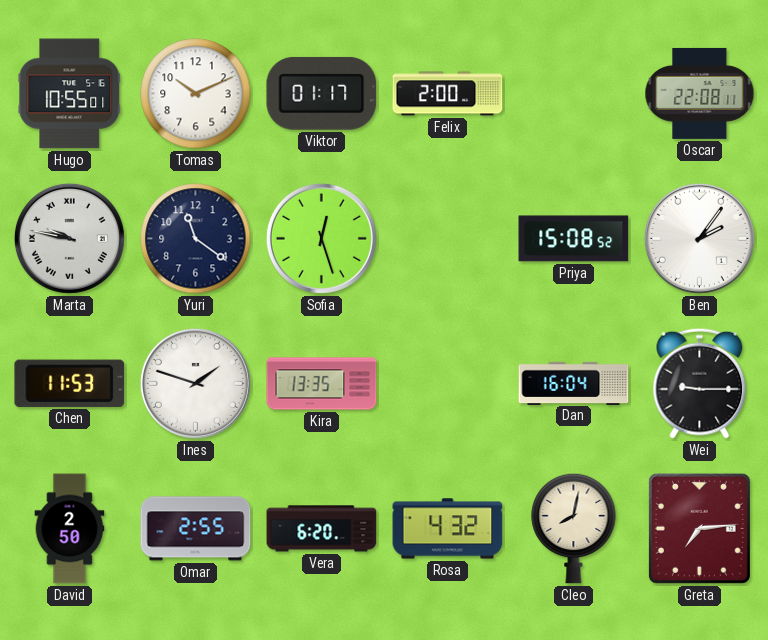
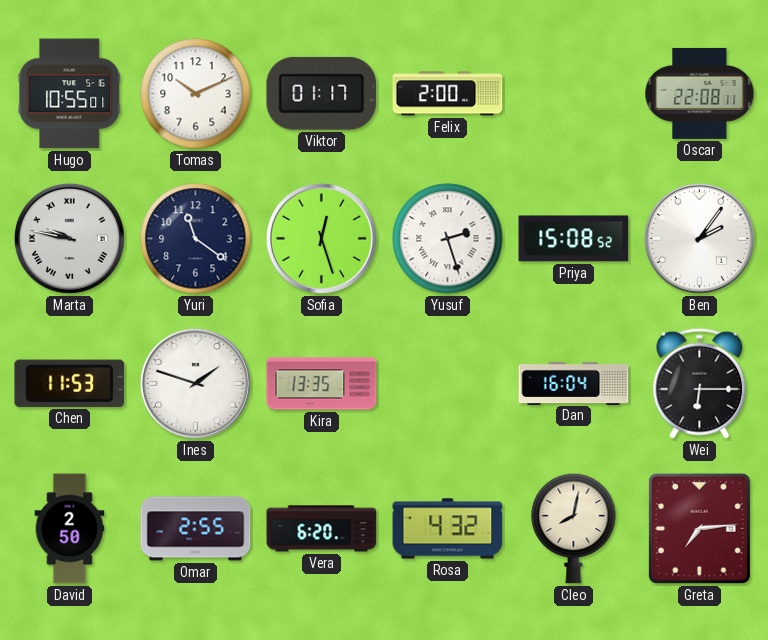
Yusuf: none -> 2:27 (448, 239)
Wei: 9:15 -> 6:15 (700, 383)
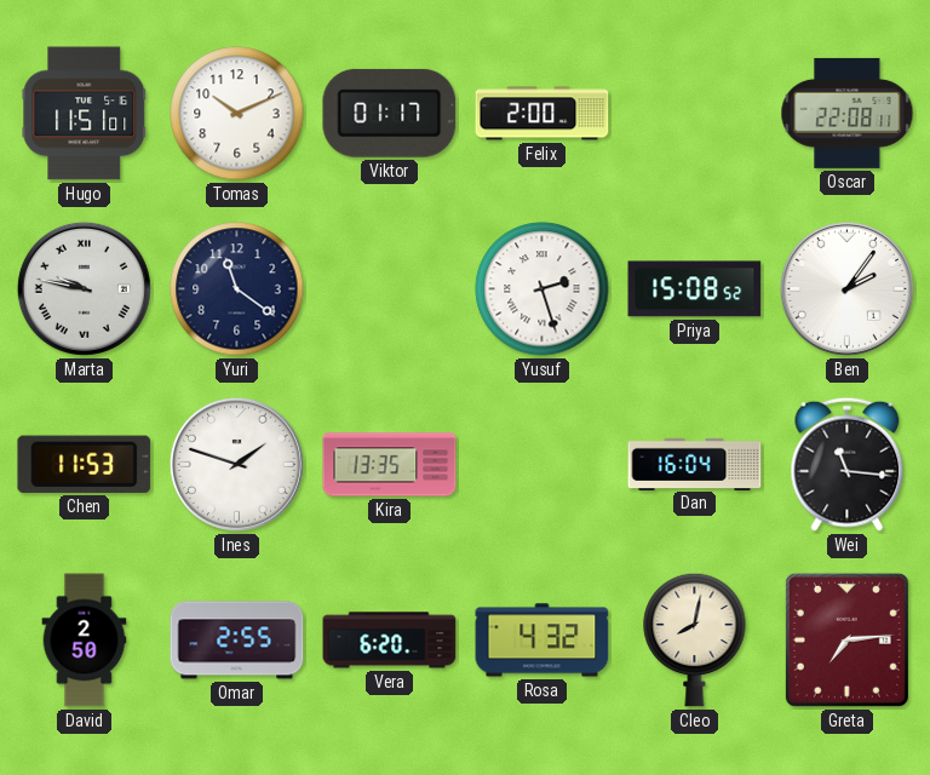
Hugo: 10:55 -> 11:51 (85, 114)
Sofia: 12:27 -> none (321, 238)
Wei: 6:15 -> 11:16 (848, 464)
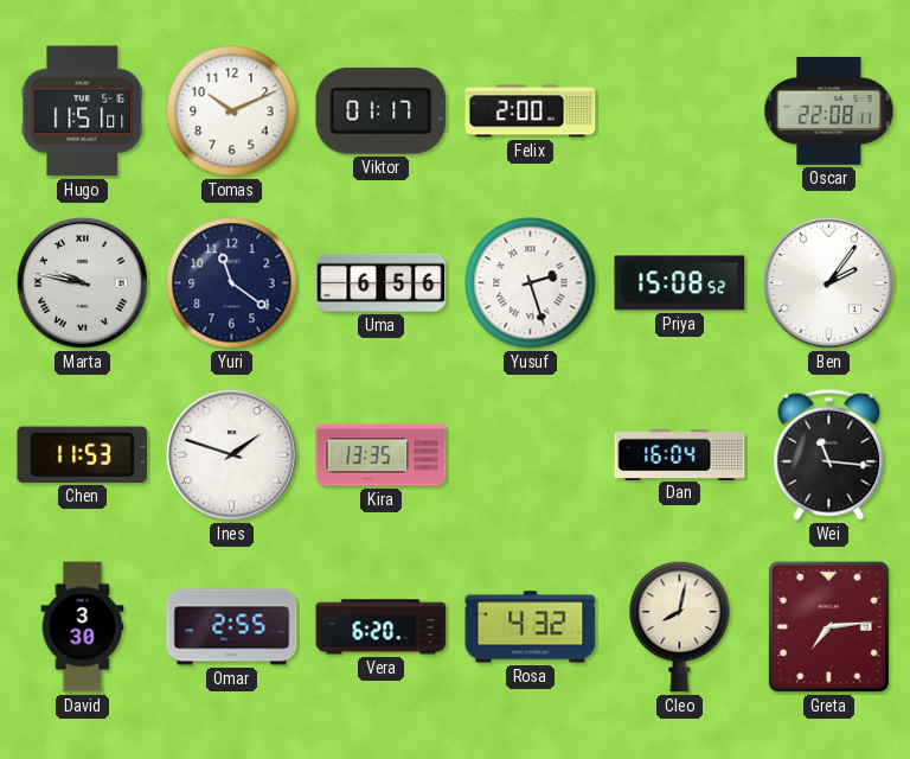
Uma: none -> 6:56 (382, 282)
David: 2:50 -> 3:30 (83, 627)
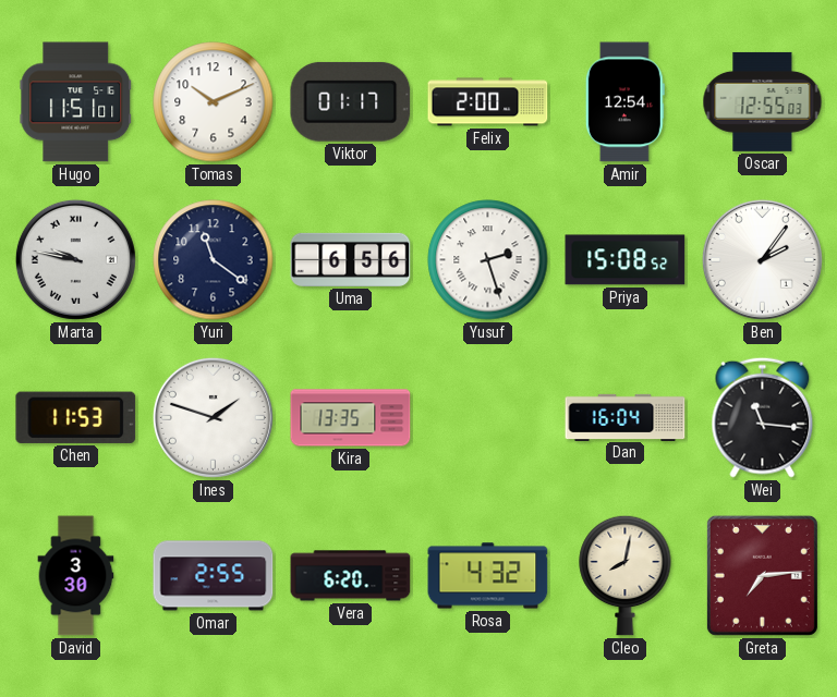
Amir: none -> 12:54 (624, 102)
Oscar: 22:08 -> 12:55 (763, 101)
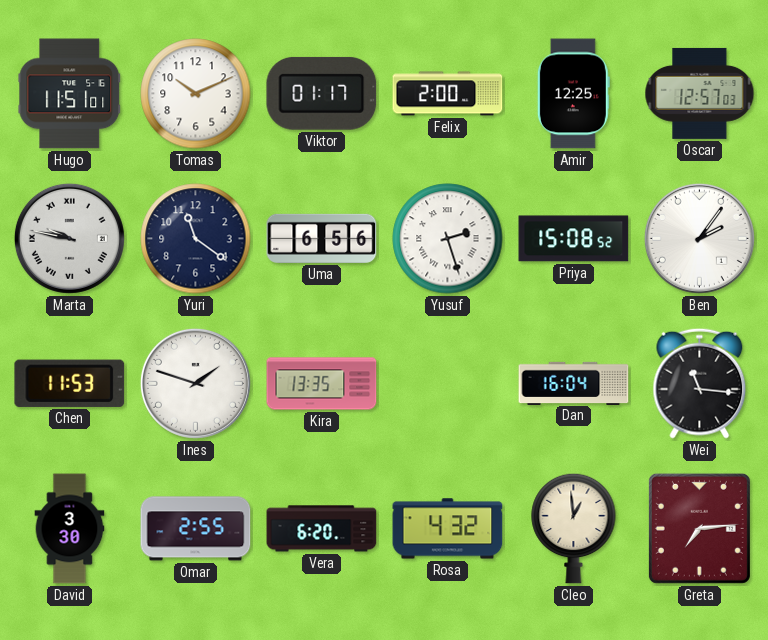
Amir: 12:54 -> 12:25 (573, 94)
Oscar: 12:55 -> 12:57 (700, 93)
Cleo: 8:02 -> 12:59 (574, 528)
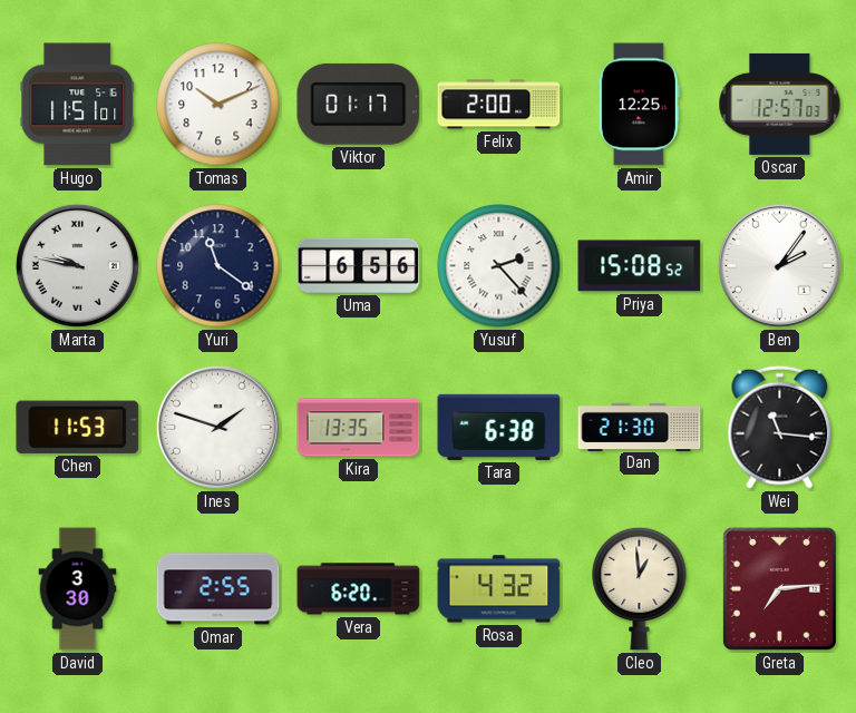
Yusuf: 2:27 -> 2:23 (499, 266)
Tara: none -> 6:38 (499, 427)
Dan: 16:04 -> 21:30 (640, 427)
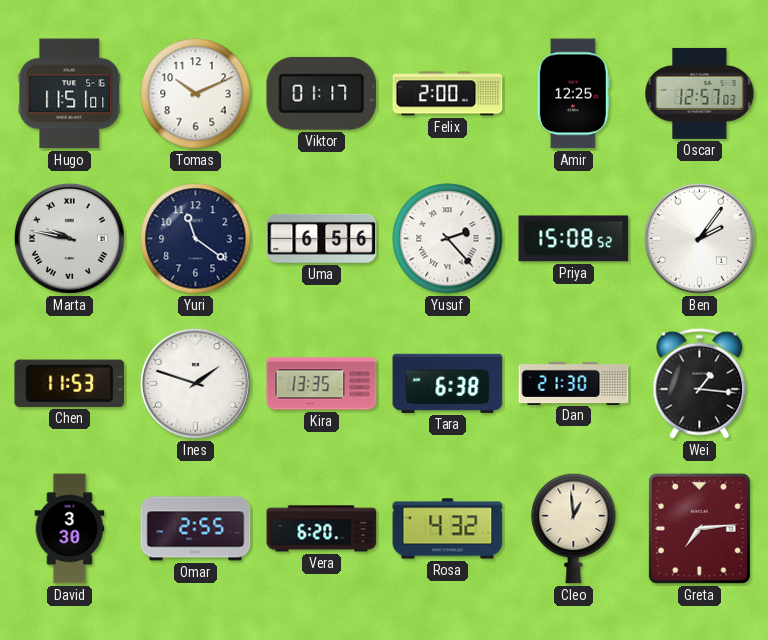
Wei: 11:16 -> 1:16 (700, 383)
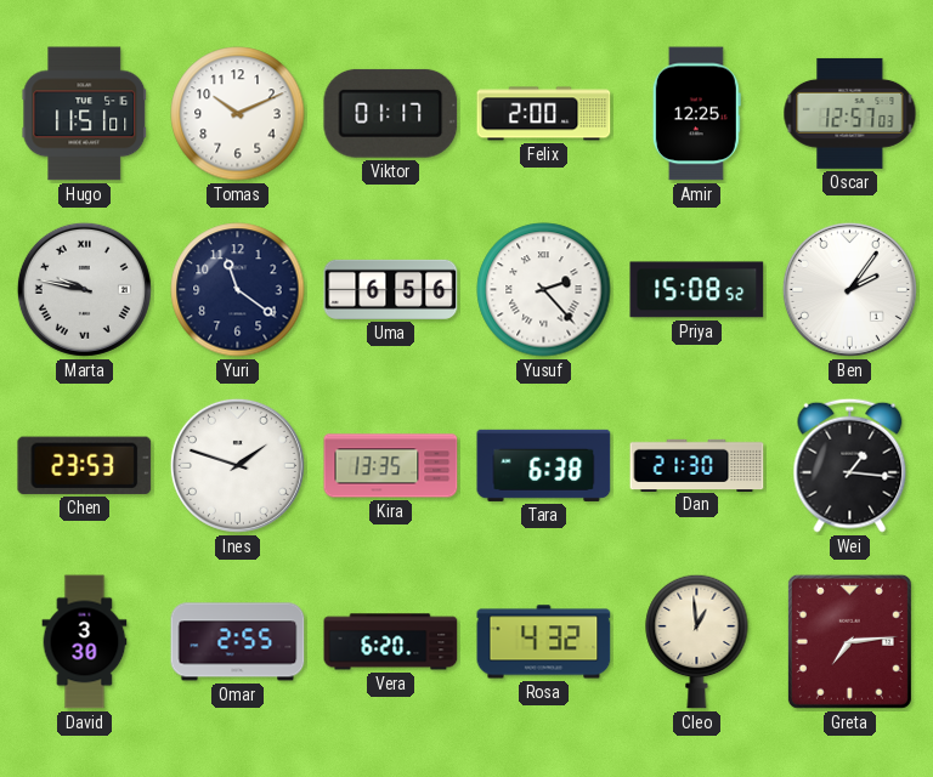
Chen: 11:53 -> 23:53 (85, 465)
